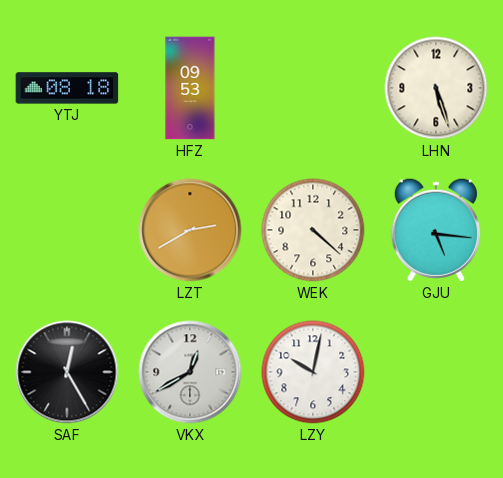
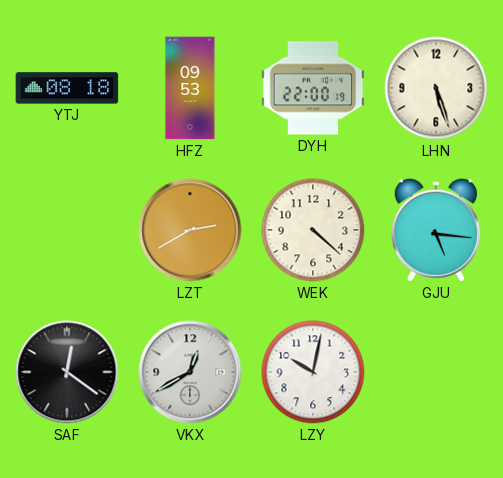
DYH: none -> 22:00 (313, 88)
SAF: 12:25 -> 12:21 (67, 372)
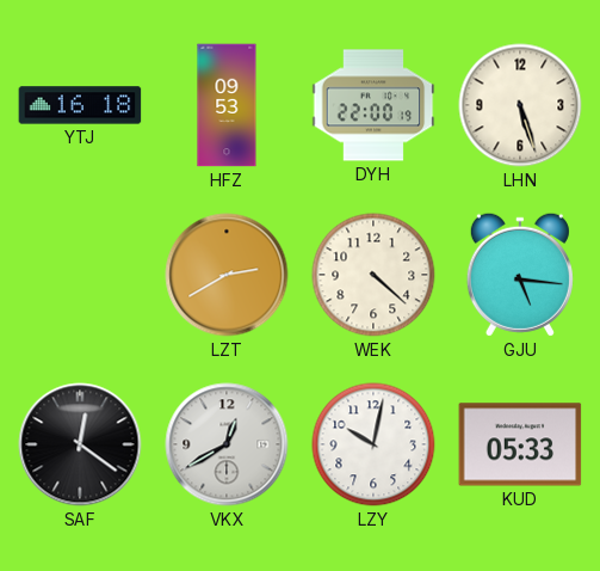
YTJ: 08:18 -> 16:18 (80, 105)
KUD: none -> 05:33 (520, 444)
